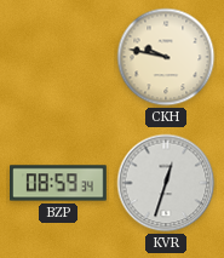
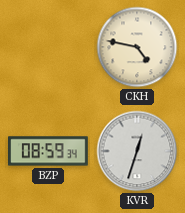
CKH: 9:47 -> 4:47 (137, 47)
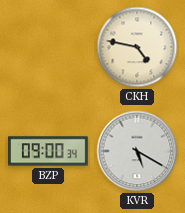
BZP: 08:59 -> 09:00 (49, 151)
KVR: 12:33 -> 5:20 (137, 151)
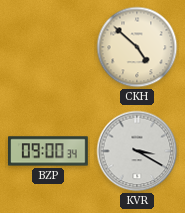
CKH: 4:47 -> 4:52 (137, 47)
KVR: 5:20 -> 3:20 (137, 151)
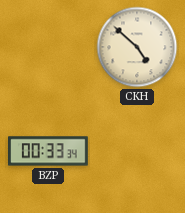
BZP: 09:00 -> 00:33 (49, 151)
KVR: 3:20 -> none (137, 151)
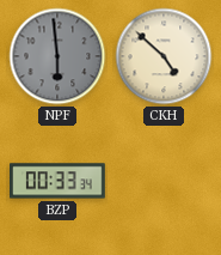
NPF: none -> 5:59 (57, 56)
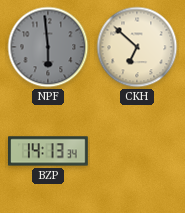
CKH: 4:52 -> 6:52 (137, 47)
BZP: 00:33 -> 14:13 (49, 151)
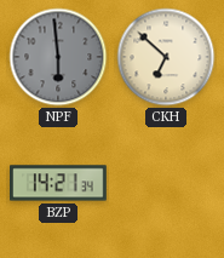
BZP: 14:13 -> 14:21 (59, 183)
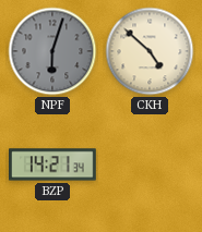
NPF: 5:59 -> 6:03 (52, 51)
CKH: 6:52 -> 4:52 (150, 51)
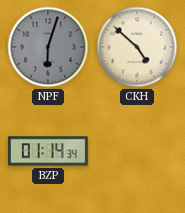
BZP: 14:21 -> 01:14 (49, 151)
